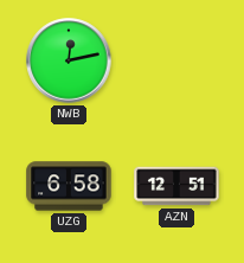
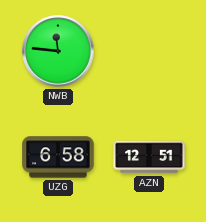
NWB: 12:13 -> 11:46 (58, 51)
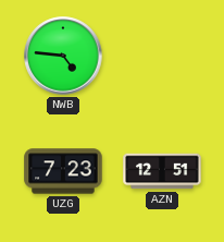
NWB: 11:46 -> 4:46 (63, 56)
UZG: 6:58 -> 7:23 (63, 171)
